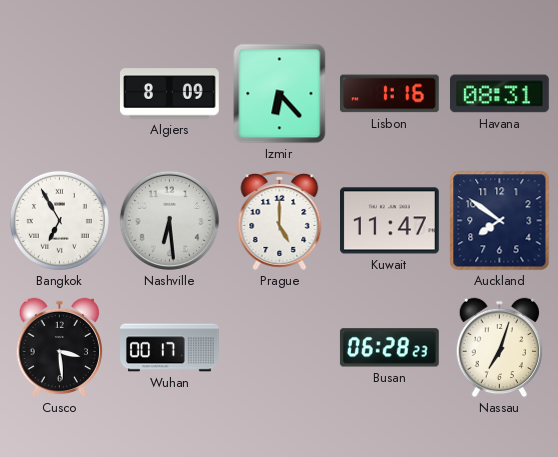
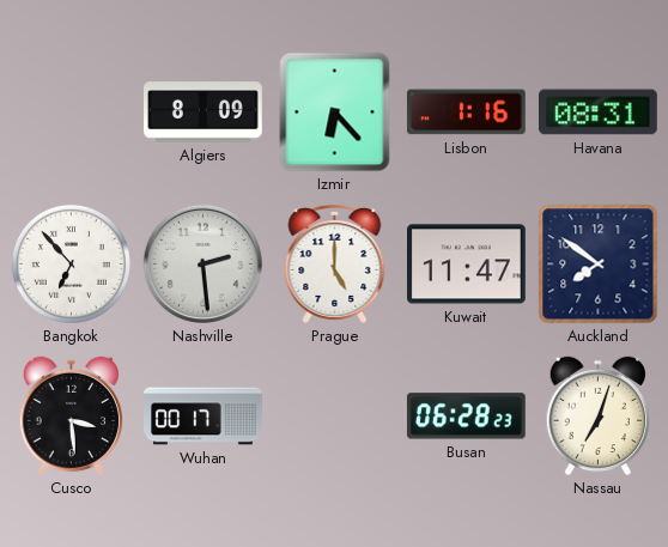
Bangkok: 6:55 -> 6:53 (71, 263)
Nashville: 6:29 -> 2:29 (202, 263)
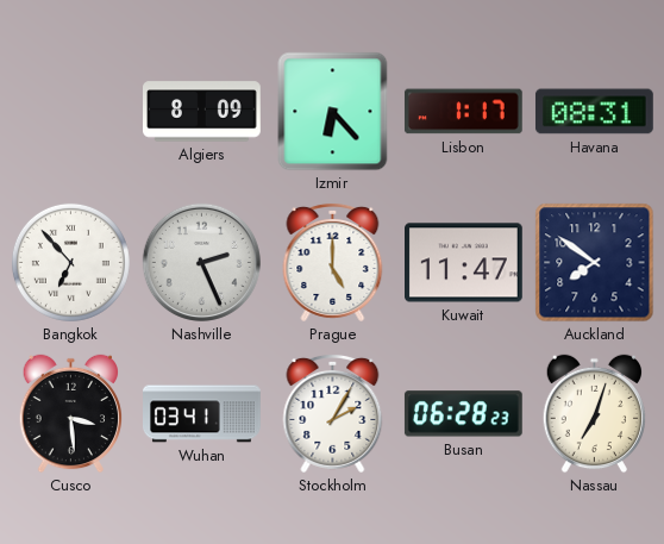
Lisbon: 1:16 -> 1:17 (463, 112)
Nashville: 2:29 -> 2:26 (201, 262)
Wuhan: 00:17 -> 03:41 (202, 414)
Stockholm: none -> 2:05 (333, 413)
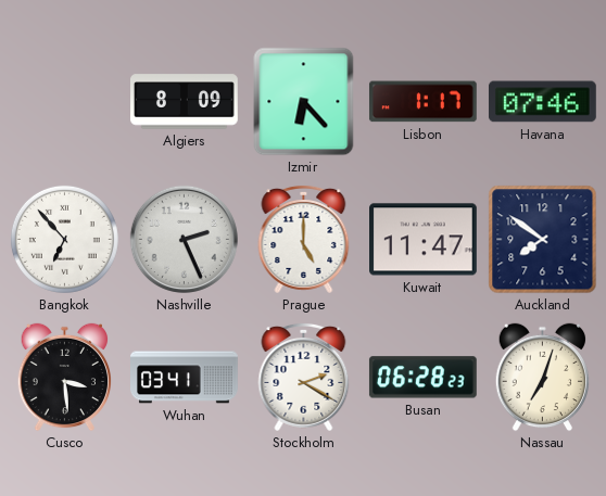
Havana: 08:31 -> 07:46 (542, 102)
Stockholm: 2:05 -> 2:20 (304, 377)
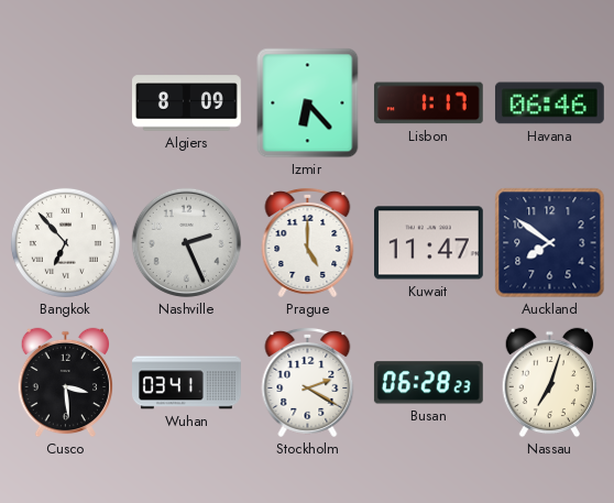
Havana: 07:46 -> 06:46 (549, 103)
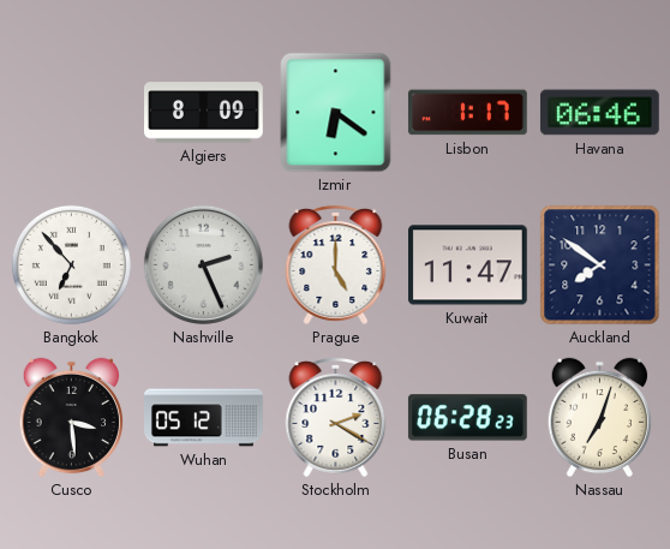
Izmir: 6:23 -> 6:21 (336, 113)
Wuhan: 03:41 -> 05:12 (204, 418)
